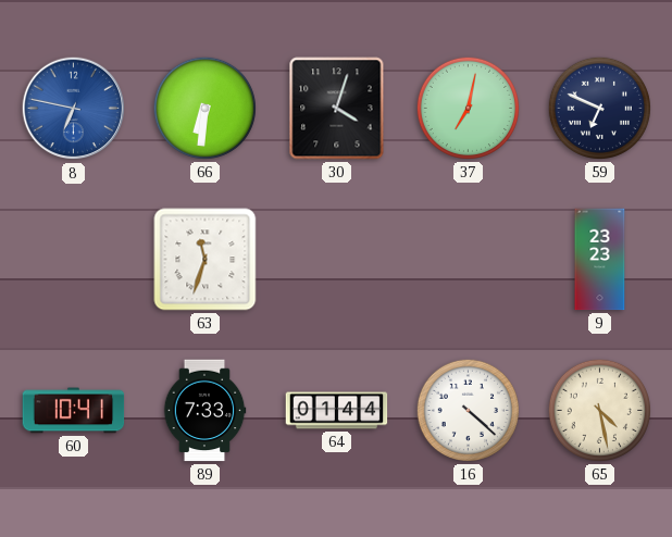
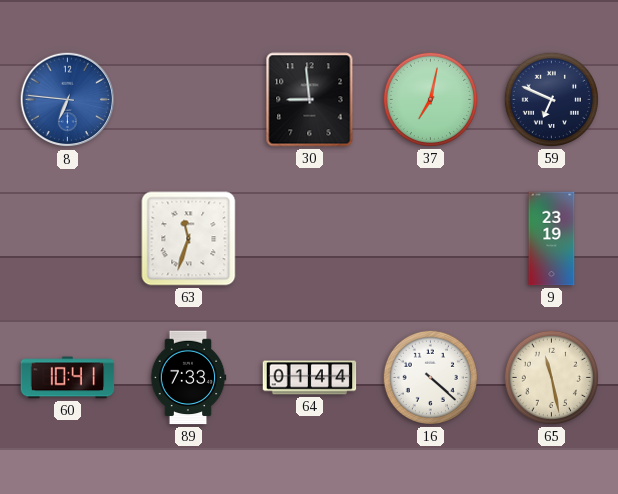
8: 6:47 -> 6:46 (68, 100)
66: 6:31 -> none (204, 108)
30: 4:03 -> 8:59 (310, 100)
9: 23:23 -> 23:19 (552, 239)
65: 4:28 -> 11:28 (551, 377)
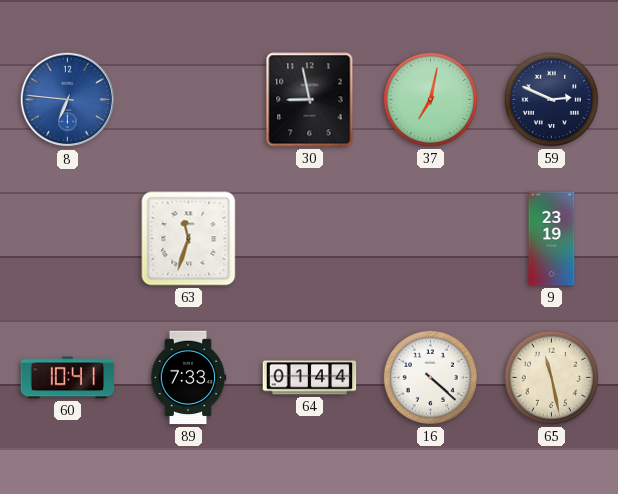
30: 8:59 -> 8:58 (310, 100)
59: 6:49 -> 2:49 (551, 99)
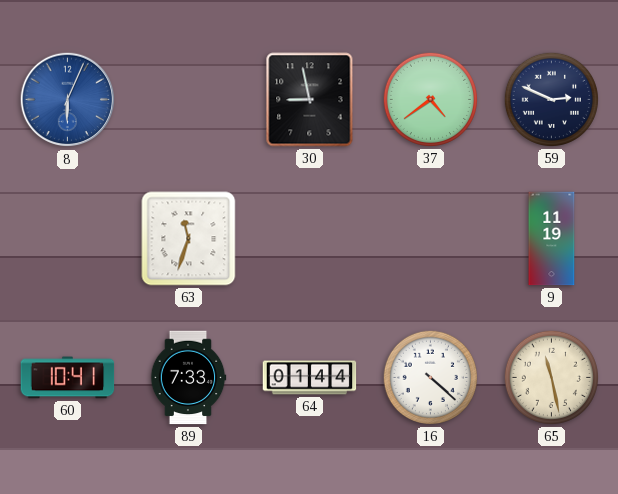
8: 6:46 -> 6:04 (68, 100)
37: 7:02 -> 4:39 (430, 99)
9: 23:19 -> 11:19 (552, 239)
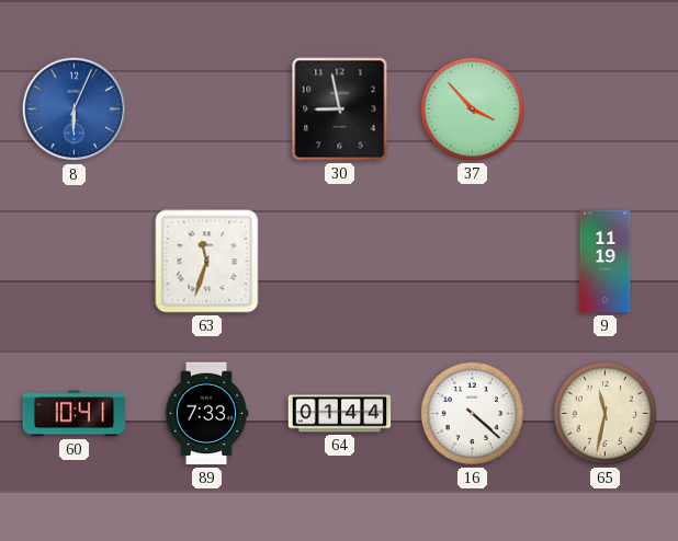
37: 4:39 -> 3:53 (472, 108)
59: 2:49 -> none (551, 99)
65: 11:28 -> 11:32 (604, 413)
